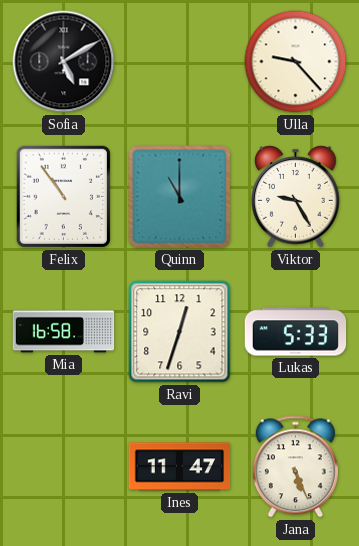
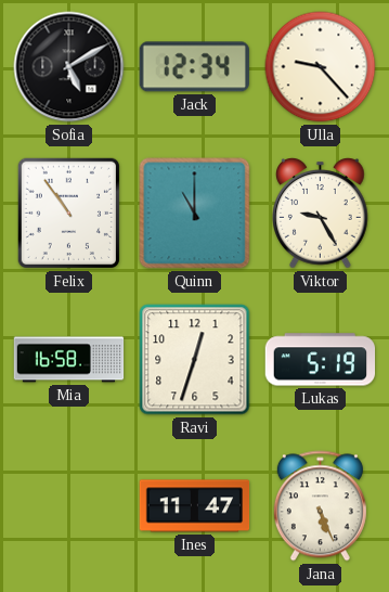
Jack: none -> 12:34 (194, 67)
Lukas: 5:33 -> 5:19 (321, 360)
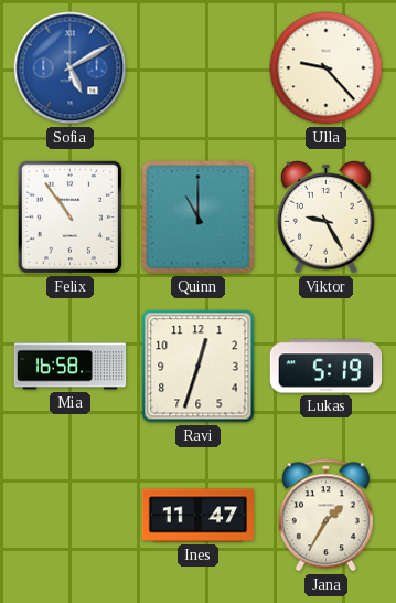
Sofia dial: black -> blue (71, 68)
Jack: 12:34 -> none (194, 67)
Jana: 5:26 -> 1:35 (325, 516)
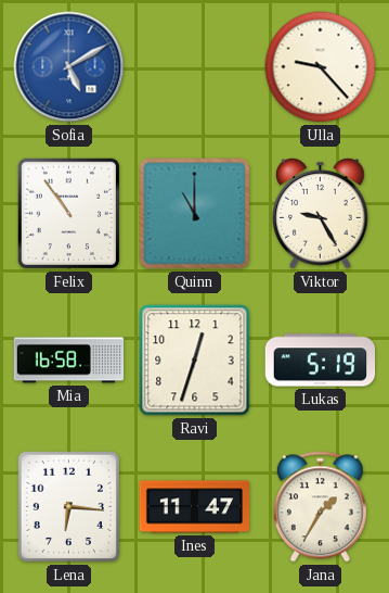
Lena: none -> 6:16 (68, 506)
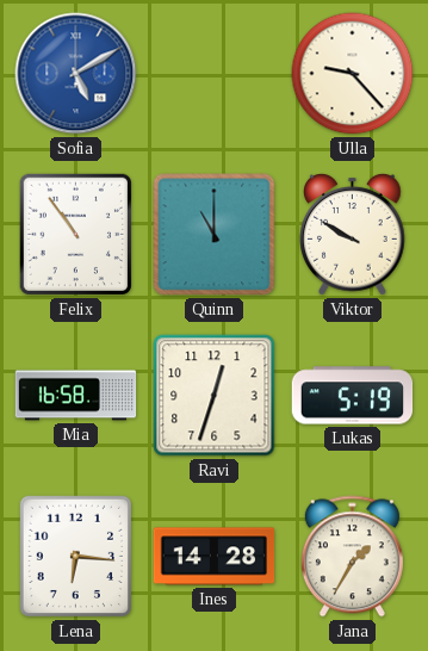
Viktor: 9:25 -> 9:50 (353, 235)
Ines: 11:47 -> 14:28 (215, 557)
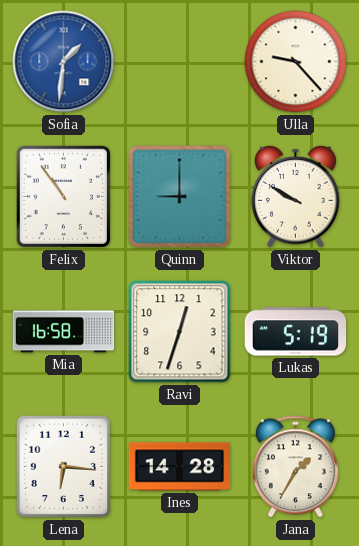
Sofia: 5:10 -> 1:31 (64, 62)
Quinn: 11:00 -> 9:00 (180, 197)
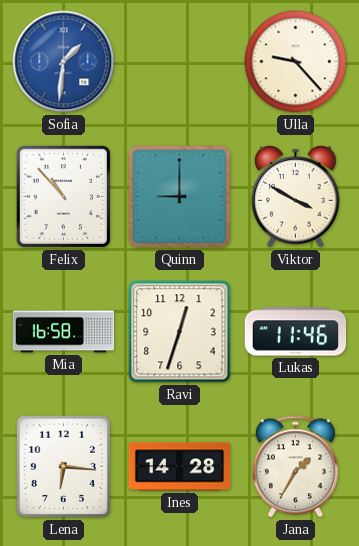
Felix: 10:54 -> 10:53 (63, 196)
Viktor: 9:50 -> 3:50 (296, 197)
Lukas: 5:19 -> 11:46 (296, 332)
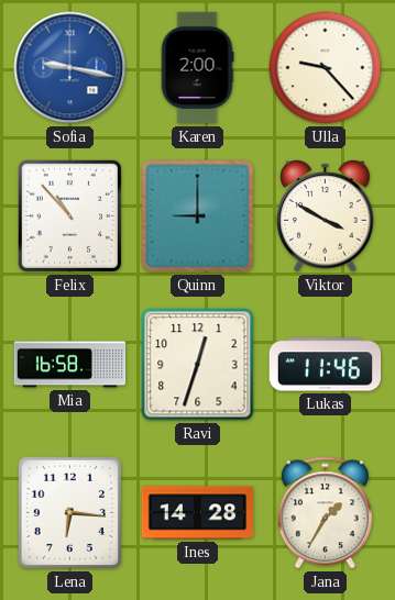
Sofia: 1:31 -> 9:17 (70, 68)
Karen: none -> 2:00 (197, 68)
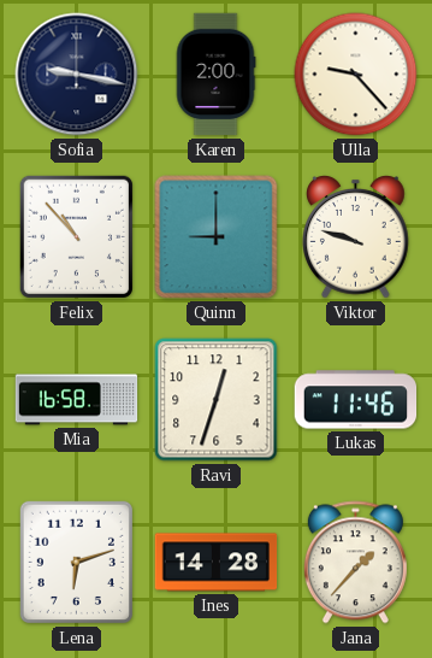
Sofia dial: blue -> navy (77, 75)
Viktor: 3:50 -> 9:48 (356, 237)
Lena: 6:16 -> 6:12 (76, 562)
Jana: 1:35 -> 1:37 (355, 563)
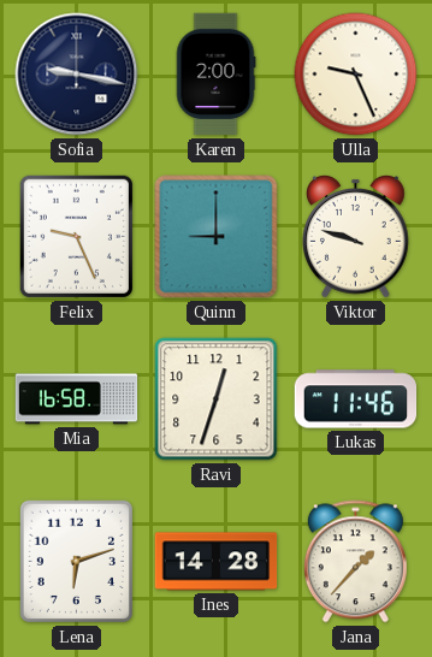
Ulla: 9:23 -> 9:26 (356, 75)
Felix: 10:53 -> 9:26 (76, 236)
